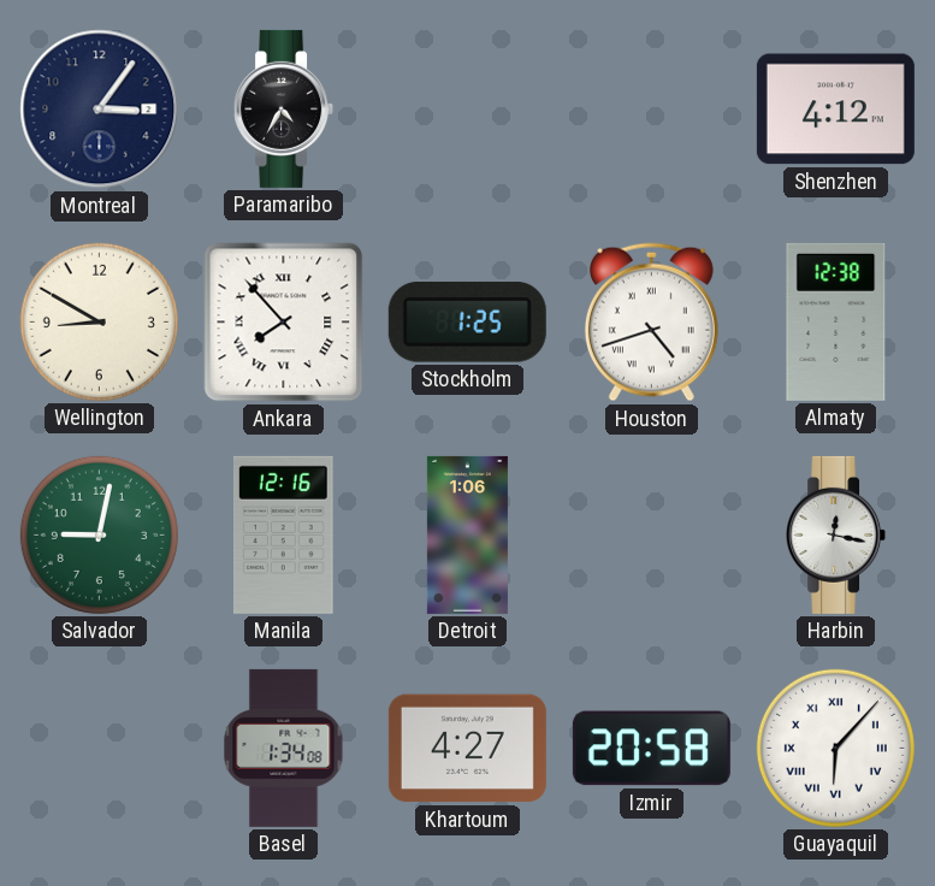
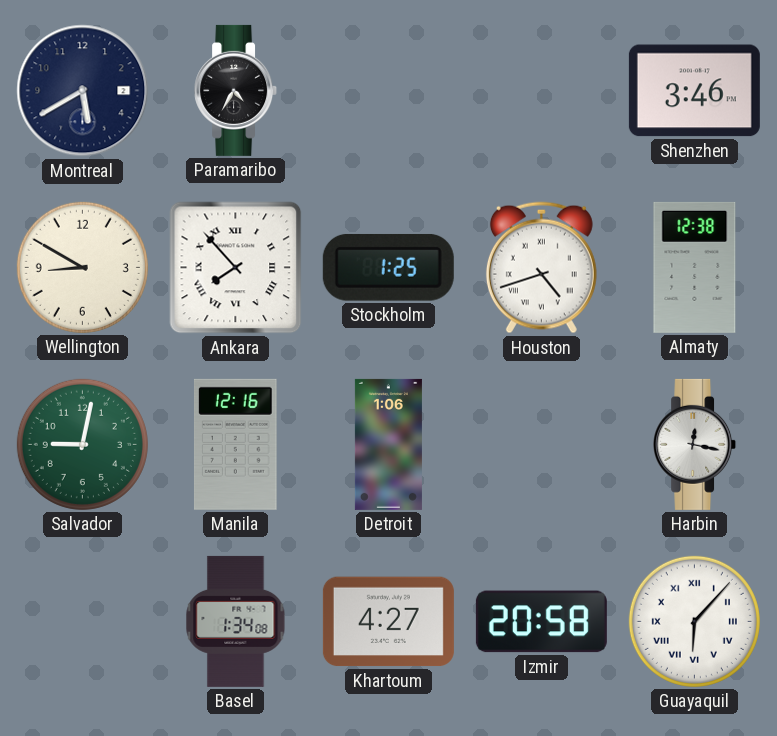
Montreal: 3:06 -> 5:40 (83, 91)
Shenzhen: 4:12 -> 3:46 (694, 91)
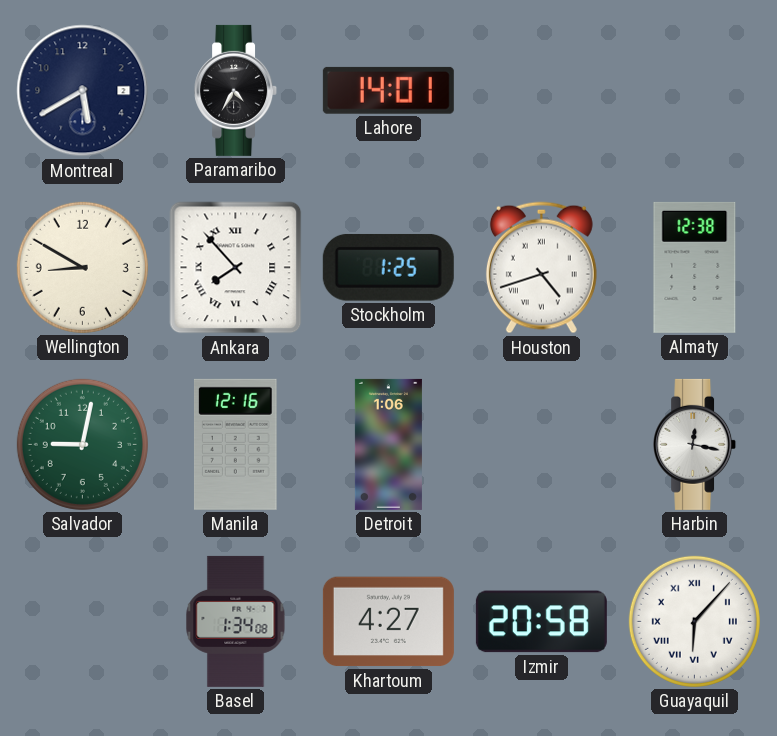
Lahore: none -> 14:01 (388, 90)
Shenzhen: 3:46 -> none (694, 91)
